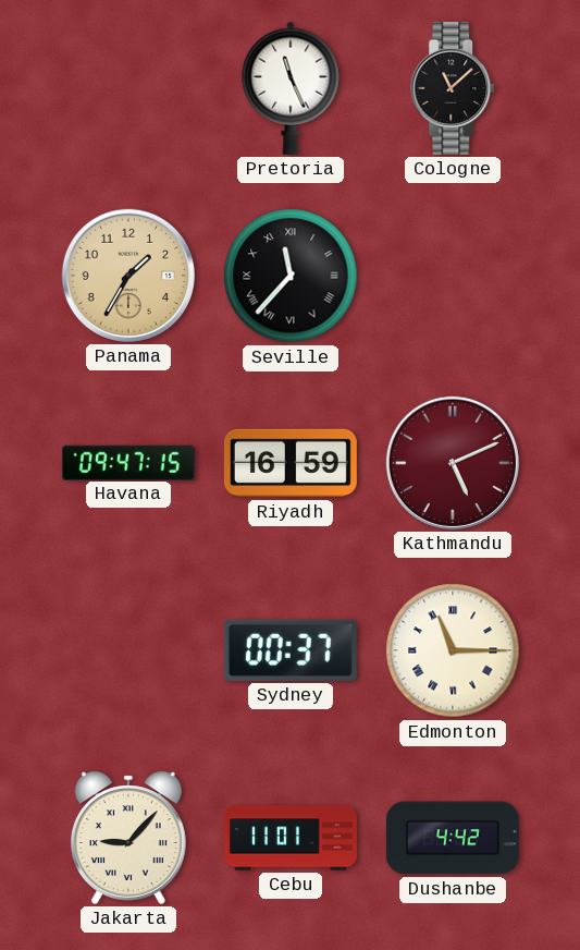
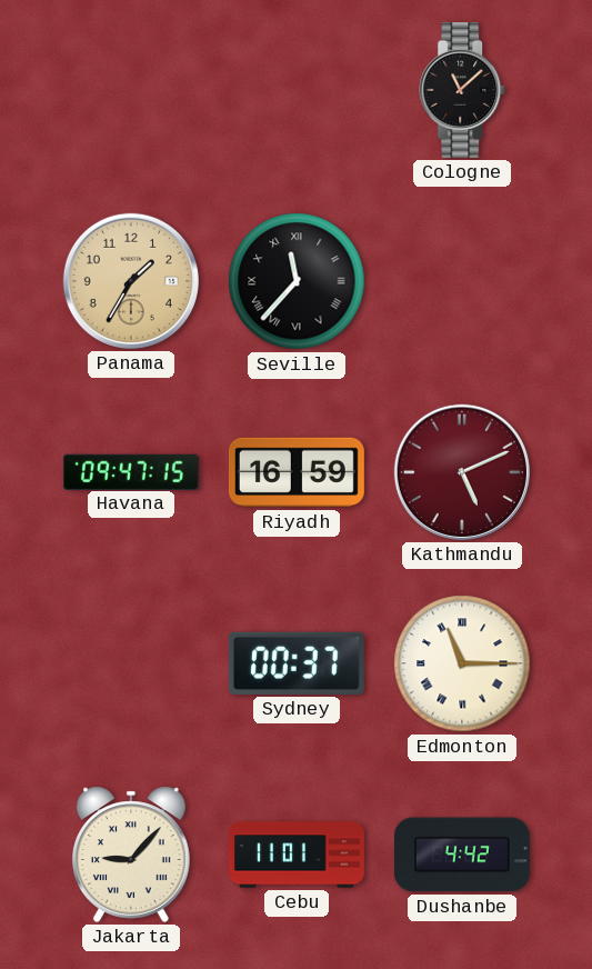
Pretoria: 11:26 -> none (291, 88)
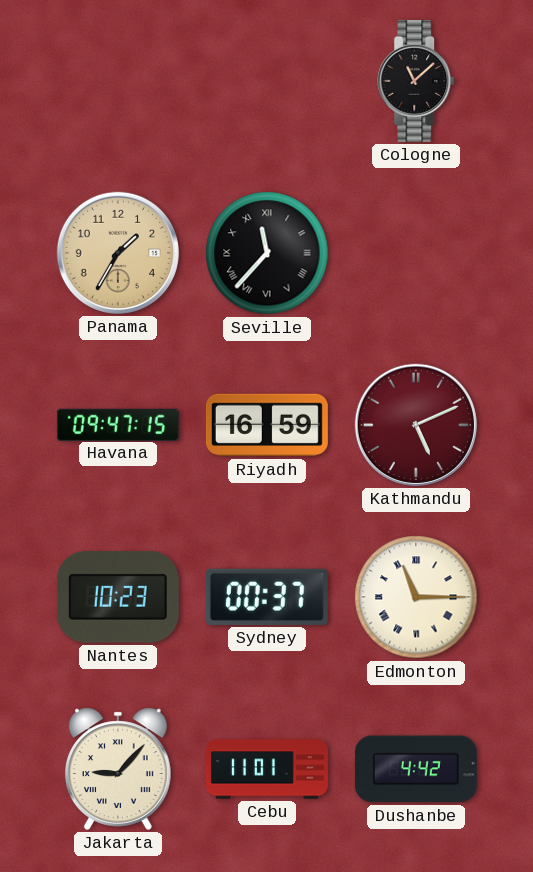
Nantes: none -> 10:23 (118, 597)
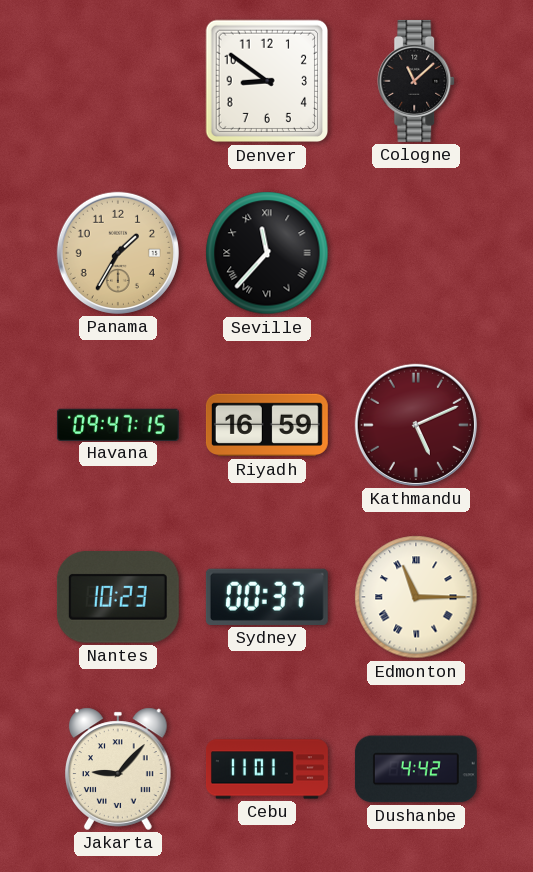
Denver: none -> 8:51 (267, 81)
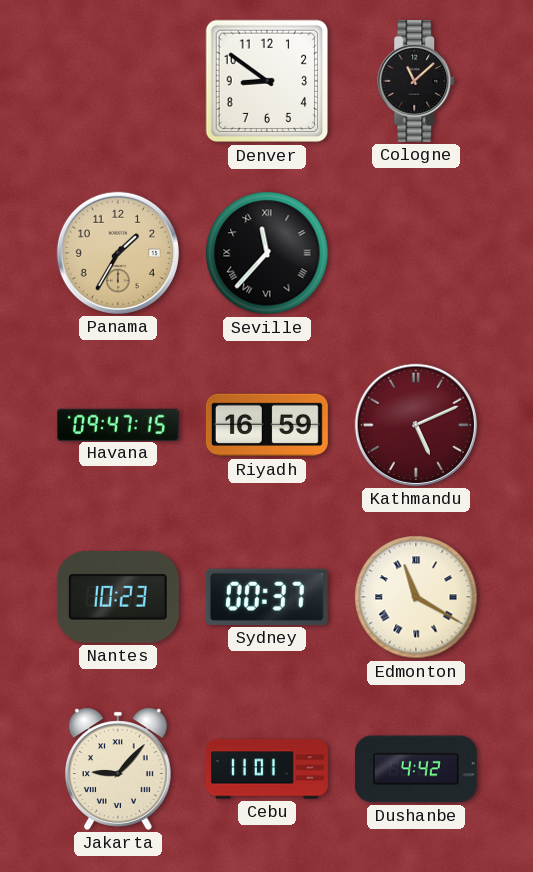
Edmonton: 11:15 -> 11:20 (416, 597)
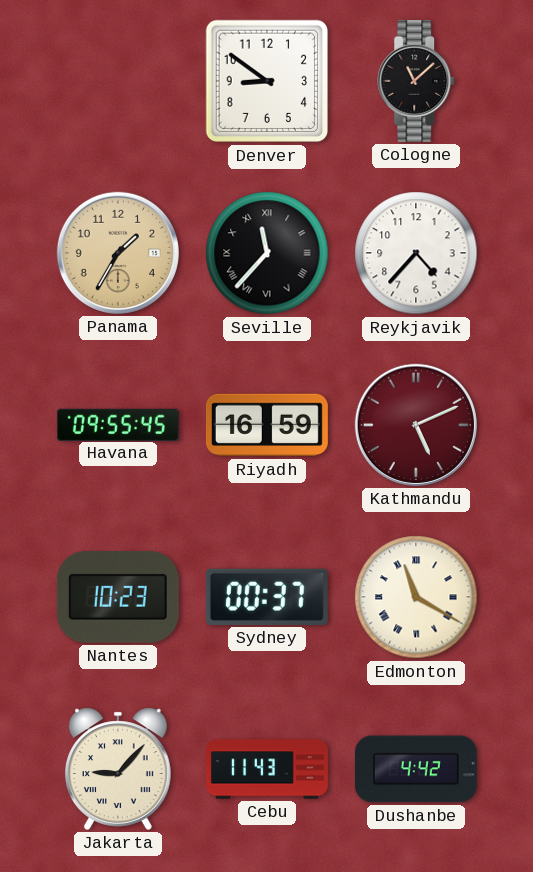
Reykjavik: none -> 4:37 (416, 253)
Havana: 09:47 -> 09:55 (118, 424)
Cebu: 11:01 -> 11:43 (267, 769)
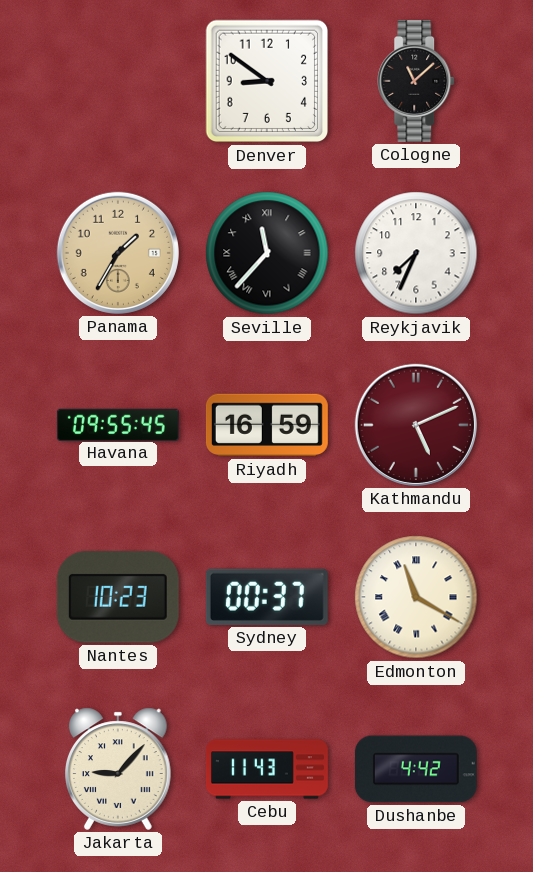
Reykjavik: 4:37 -> 7:34 (416, 253)
